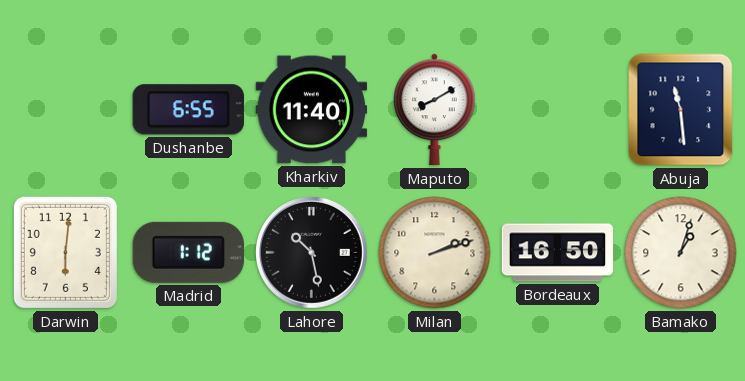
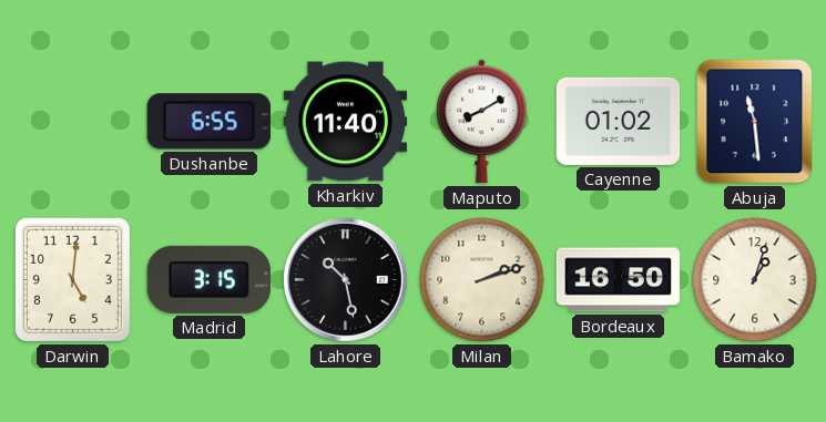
Cayenne: none -> 01:02 (619, 121)
Darwin: 6:01 -> 5:01 (72, 279)
Madrid: 1:12 -> 3:15 (208, 279)
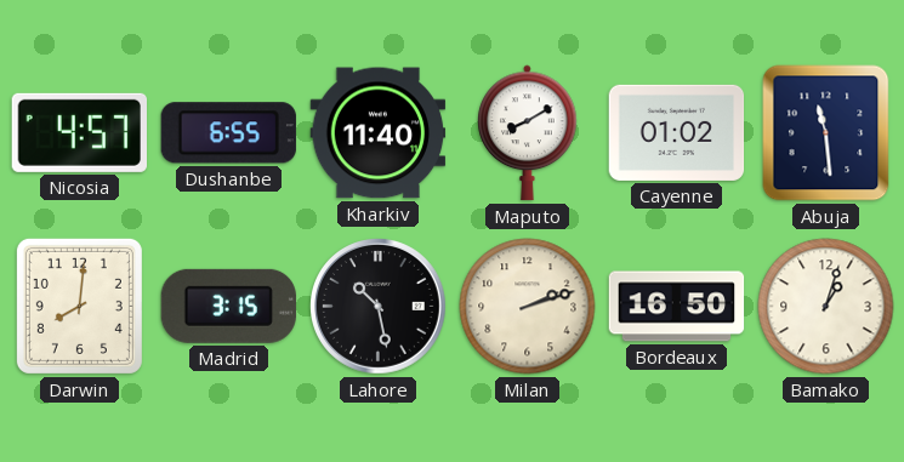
Nicosia: none -> 4:57 (79, 132)
Darwin: 5:01 -> 8:01 (79, 306)
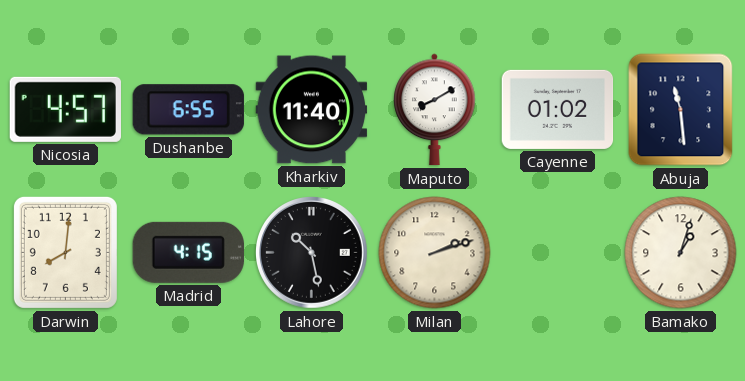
Madrid: 3:15 -> 4:15 (188, 252)
Bordeaux: 16:50 -> none (677, 307)
